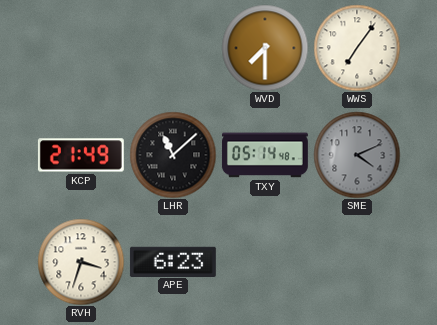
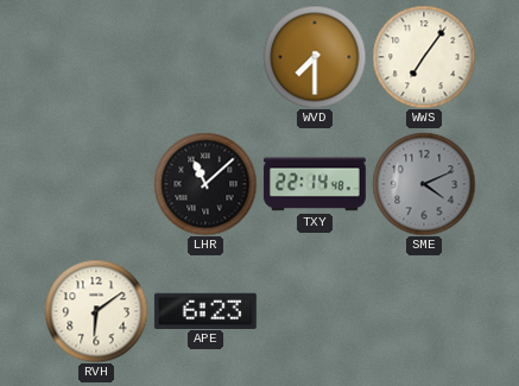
KCP: 21:49 -> none (81, 155)
TXY: 05:14 -> 22:14 (315, 184)
RVH: 3:33 -> 6:09 (96, 311)
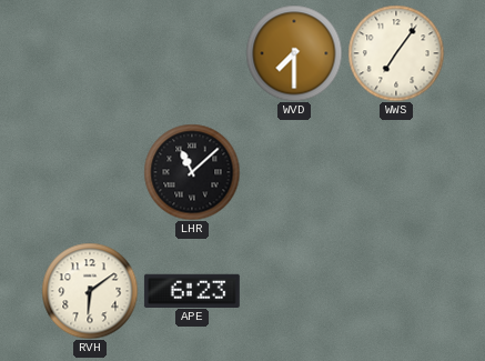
TXY: 22:14 -> none (315, 184)
SME: 4:11 -> none (424, 184)
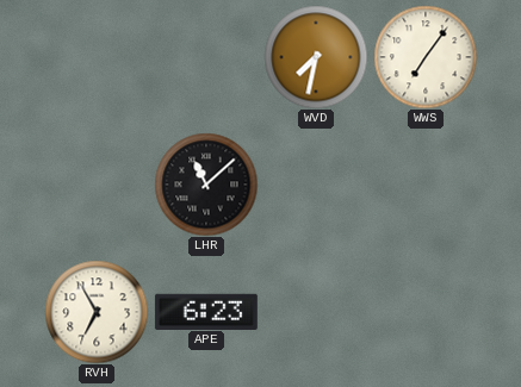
WVD: 7:30 -> 7:32 (316, 57)
RVH: 6:09 -> 6:55 (97, 312)
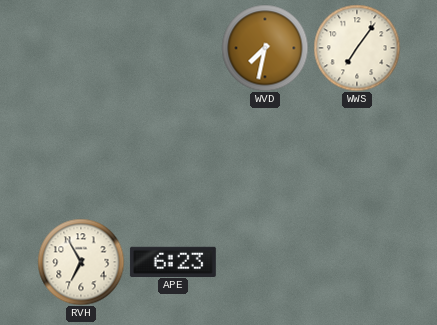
LHR: 11:08 -> none (206, 185)
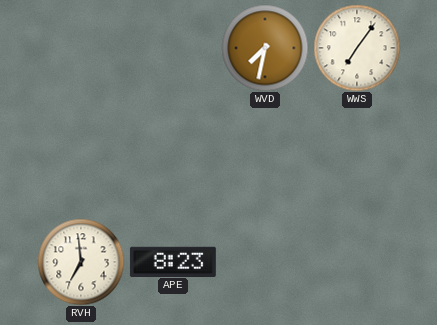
RVH: 6:55 -> 6:59 (81, 262)
APE: 6:23 -> 8:23 (173, 261)
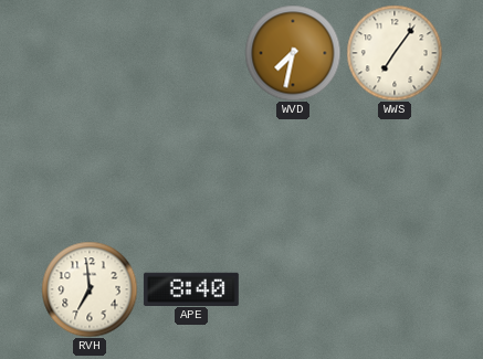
APE: 8:23 -> 8:40 (191, 288)
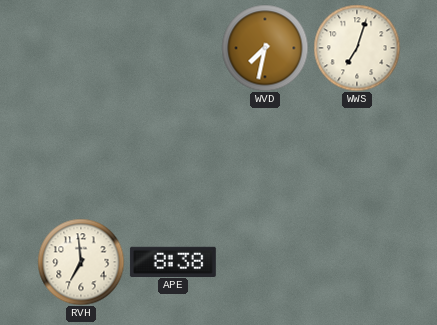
WWS: 7:06 -> 7:03 (357, 48)
APE: 8:40 -> 8:38 (173, 261)
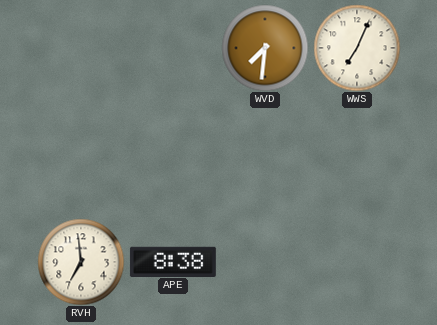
WVD: 7:32 -> 7:31 (265, 48)
WWS: 7:03 -> 7:04 (357, 48)
